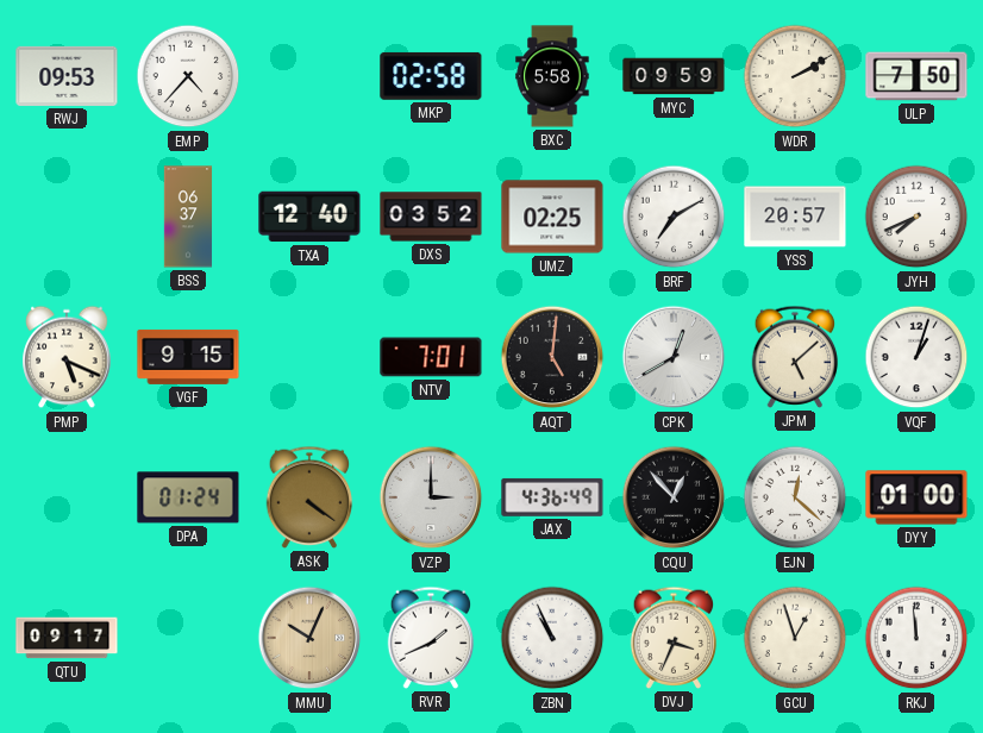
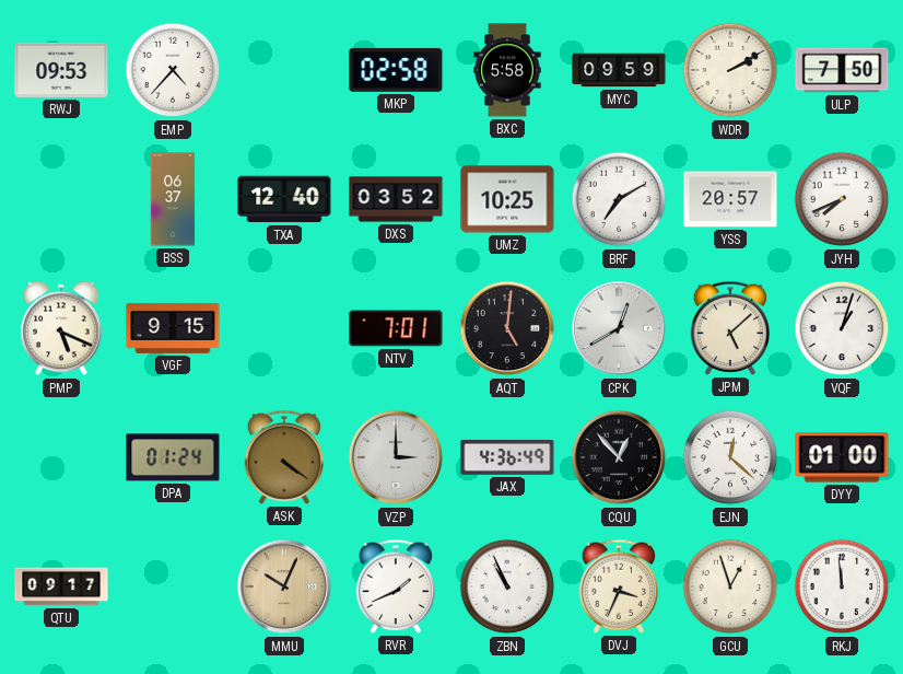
UMZ: 02:25 -> 10:25 (507, 199)
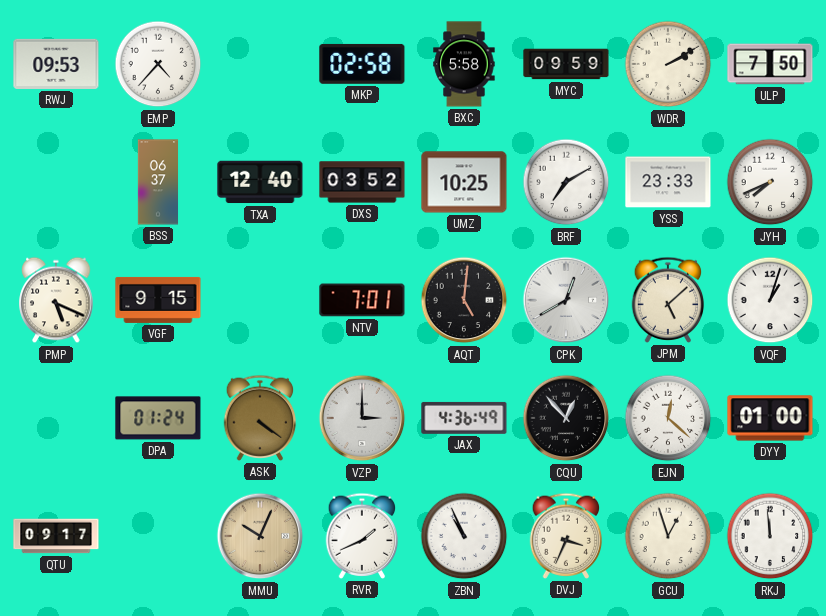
YSS: 20:57 -> 23:33 (668, 182)
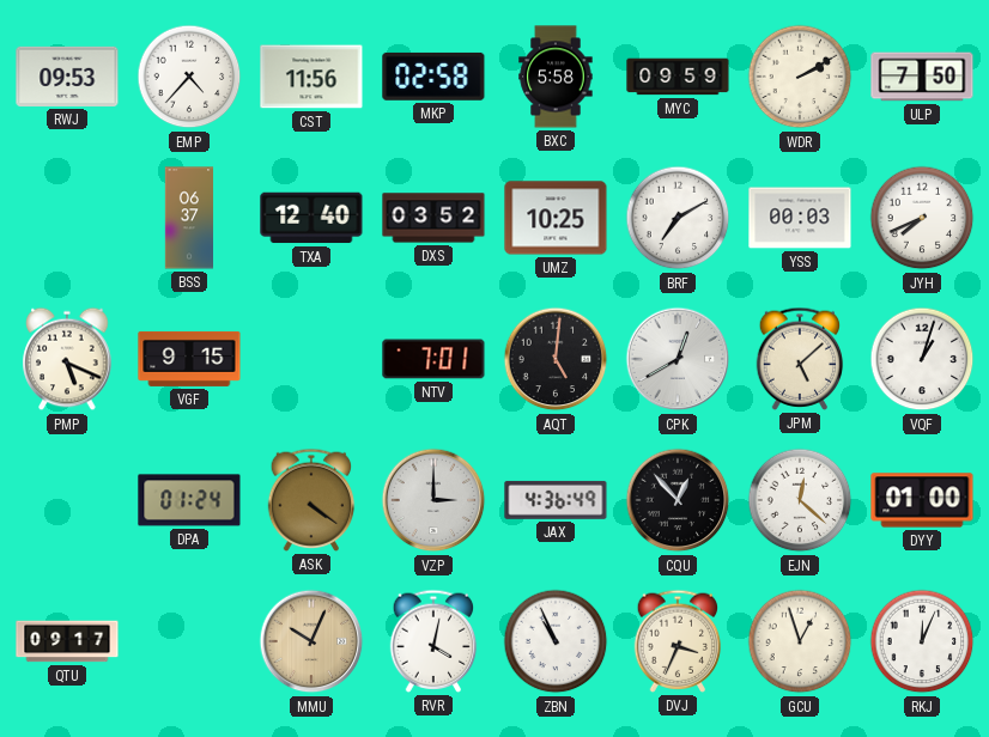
CST: none -> 11:56 (311, 77)
YSS: 23:33 -> 00:03 (800, 218)
RVR: 1:41 -> 4:02 (433, 641)
RKJ: 11:59 -> 12:04 (922, 641)
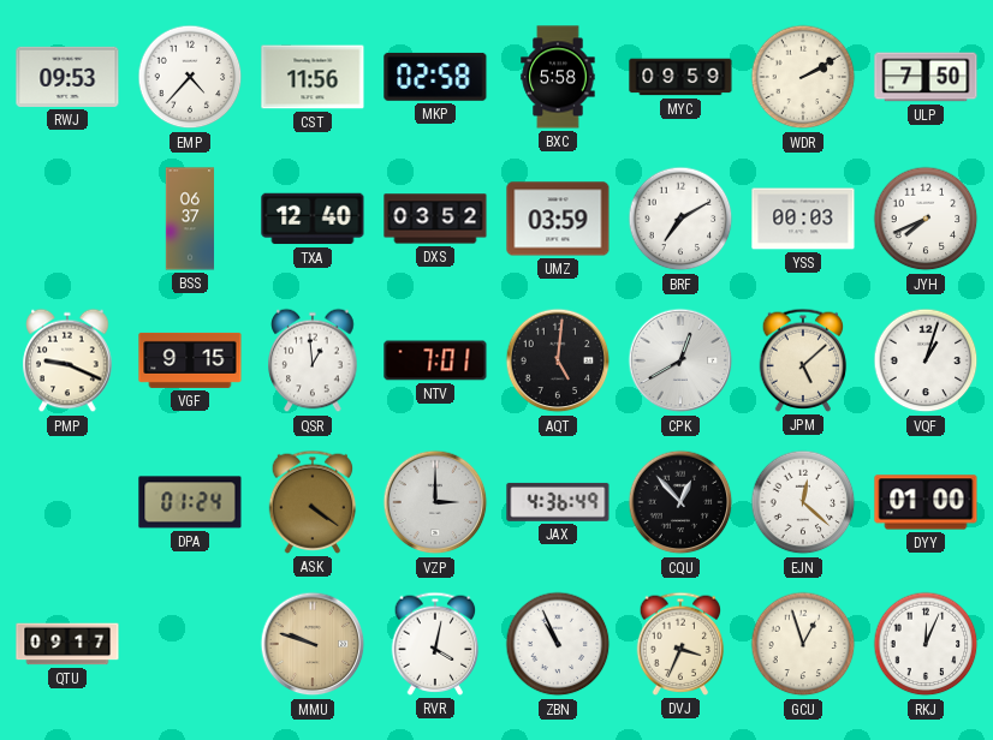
UMZ: 10:25 -> 03:59 (558, 219)
PMP: 5:19 -> 9:19 (67, 360)
QSR: none -> 12:59 (313, 360)
MMU: 10:04 -> 9:48 (313, 644)
